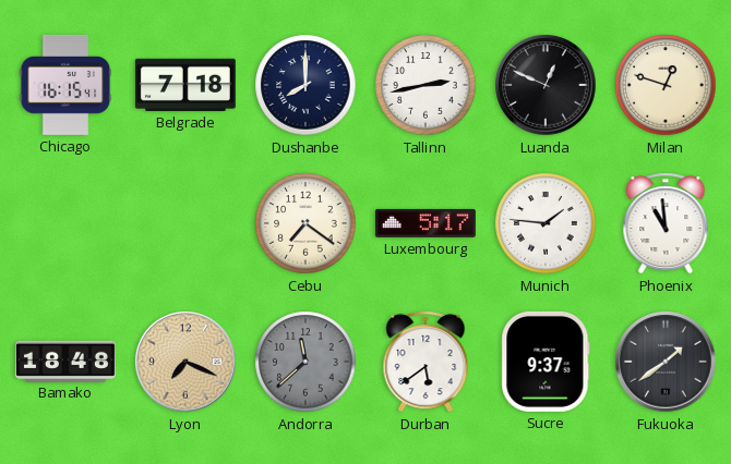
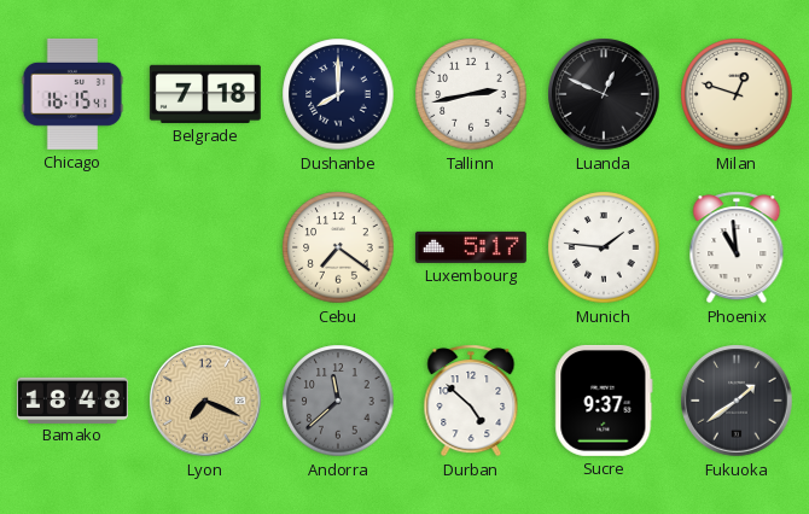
Durban: 5:39 -> 4:52 (471, 401)
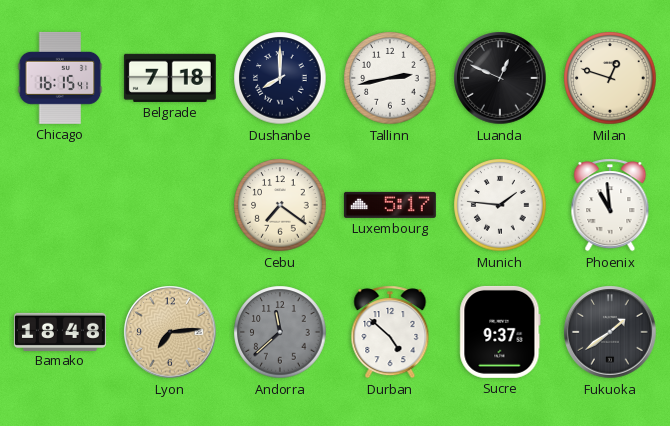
Lyon: 7:19 -> 7:14 (170, 332)
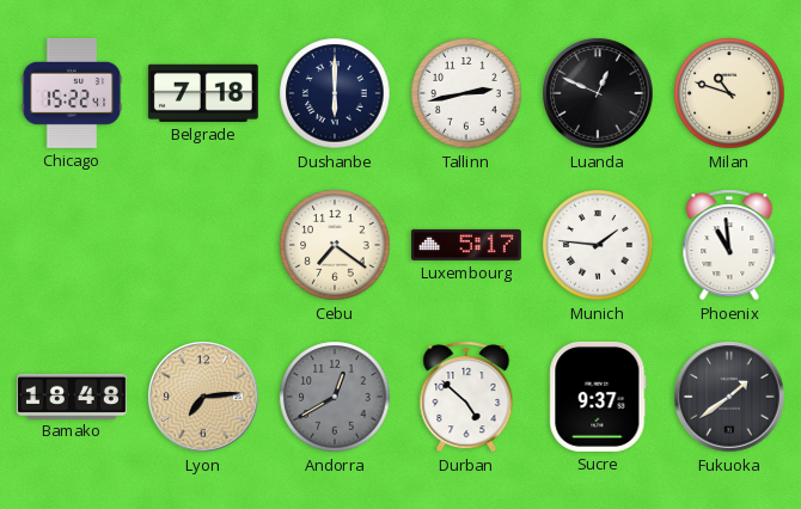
Chicago: 16:15 -> 15:22 (72, 93)
Dushanbe: 8:00 -> 6:00 (335, 93)
Milan: 12:48 -> 10:48 (729, 93)
Andorra: 11:38 -> 12:40 (335, 397)
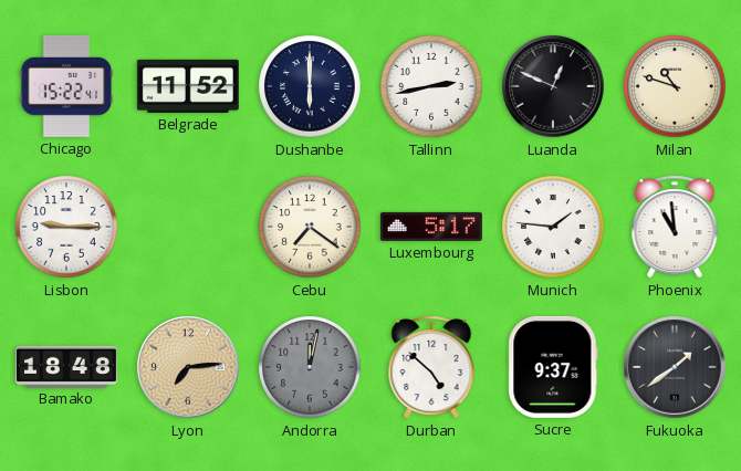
Belgrade: 7:18 -> 11:52 (188, 86)
Lisbon: none -> 9:15 (66, 227)
Andorra: 12:40 -> 12:02 (310, 367)
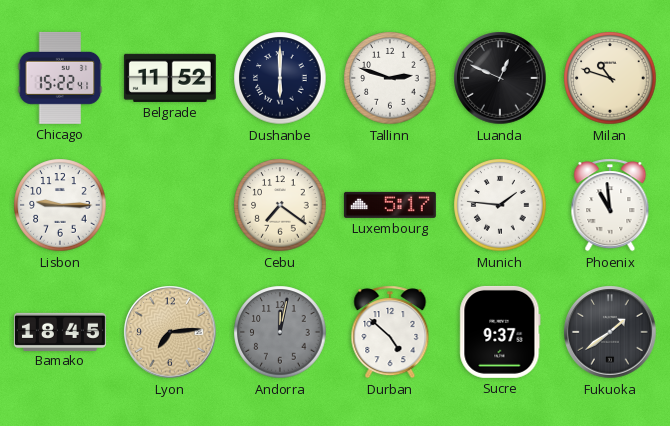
Tallinn: 2:43 -> 2:48 (390, 78)
Bamako: 18:48 -> 18:45 (60, 331)
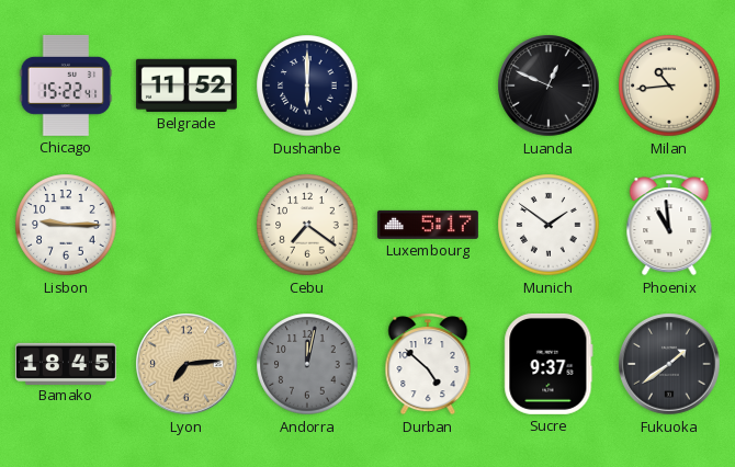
Tallinn: 2:48 -> none (390, 78)
Milan: 10:48 -> 10:44 (669, 86)
Munich: 1:46 -> 1:51 (549, 225)
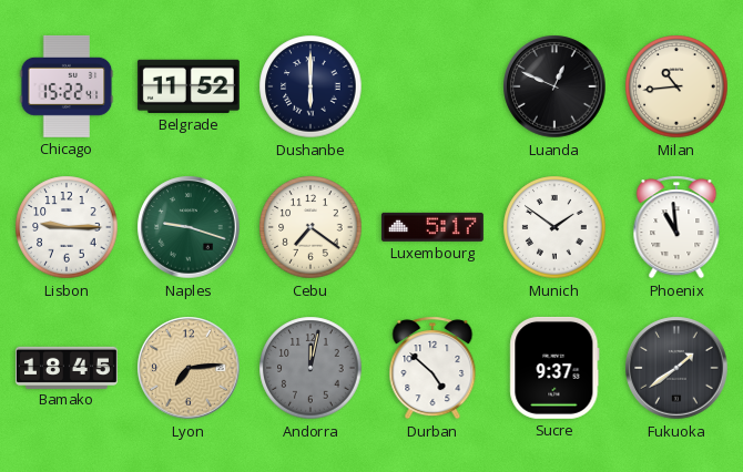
Naples: none -> 9:18 (189, 227)
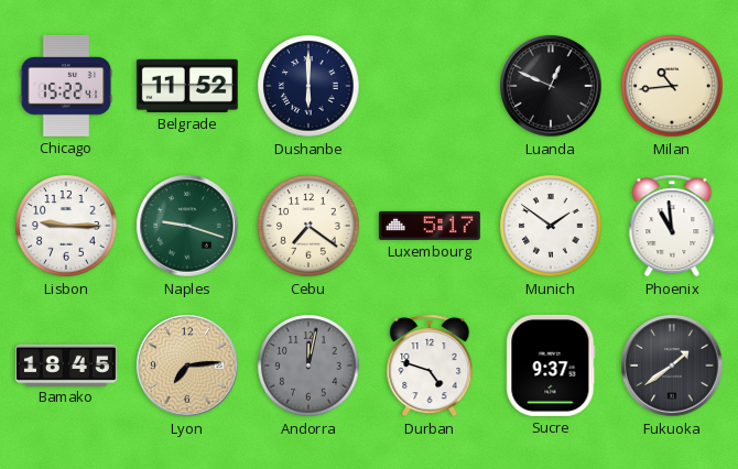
Durban: 4:52 -> 4:48 (430, 366)
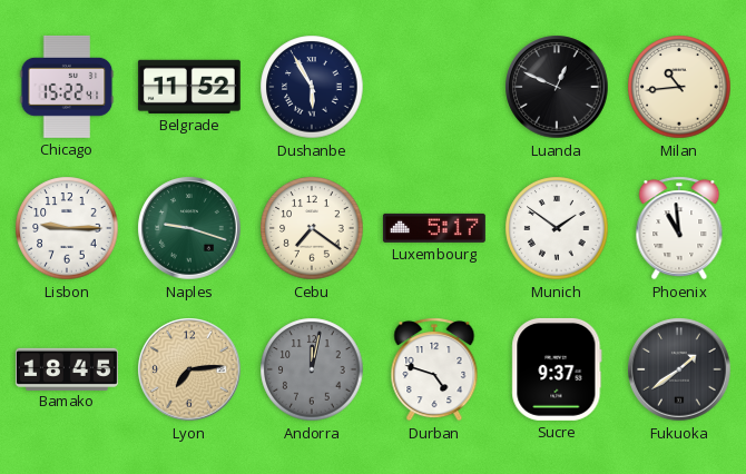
Dushanbe: 6:00 -> 5:55 (312, 87)
